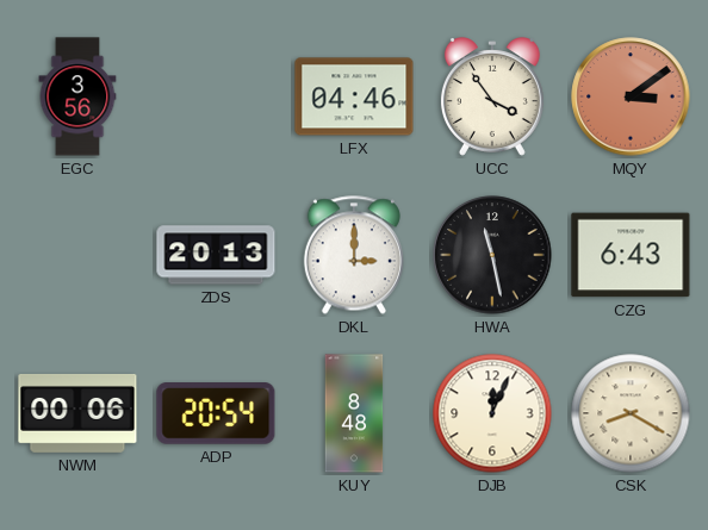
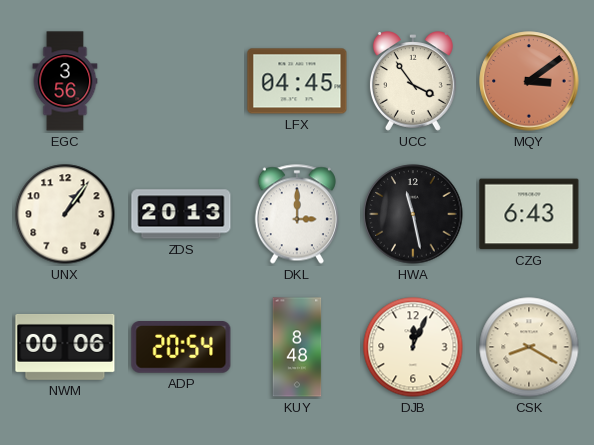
LFX: 04:46 -> 04:45 (297, 81)
UNX: none -> 1:06 (65, 214)
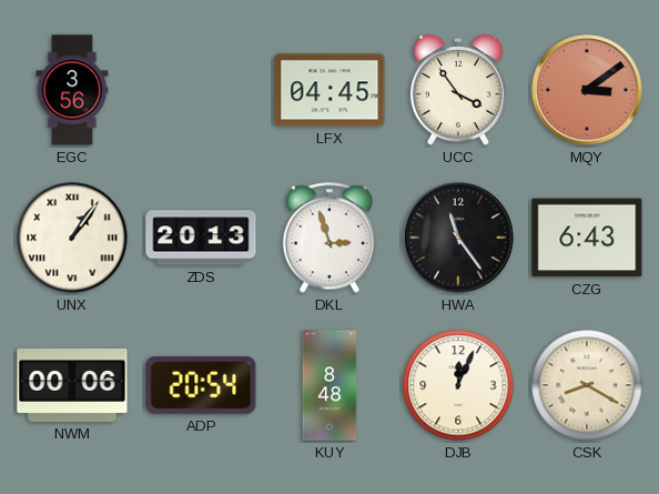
UNX numerals: Arabic -> Roman (72, 238)
DKL: 3:00 -> 2:57 (329, 238)
HWA: 11:28 -> 11:24 (458, 238)
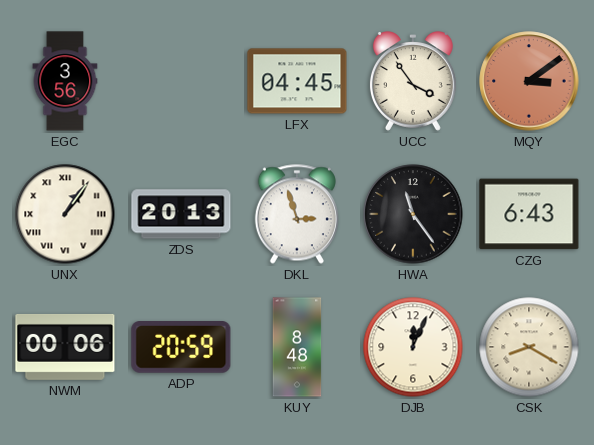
ADP: 20:54 -> 20:59 (181, 348)
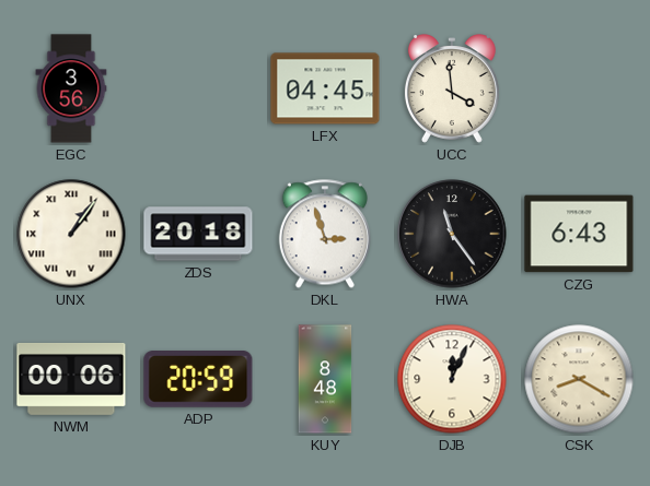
UCC: 3:54 -> 3:59 (452, 90)
MQY: 3:09 -> none (529, 81)
ZDS: 20:13 -> 20:18 (198, 234)
